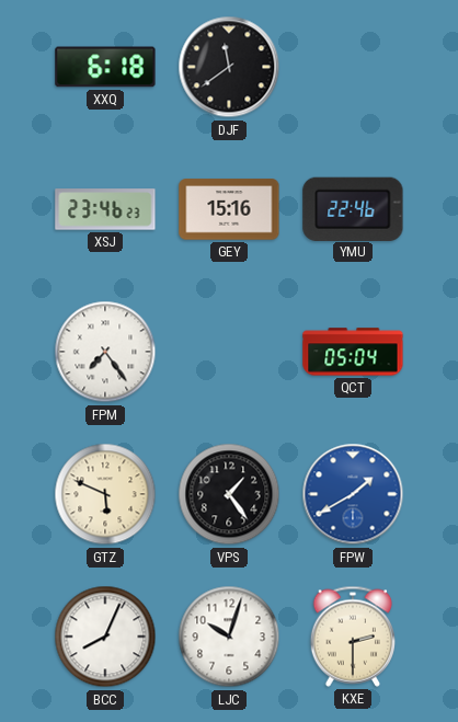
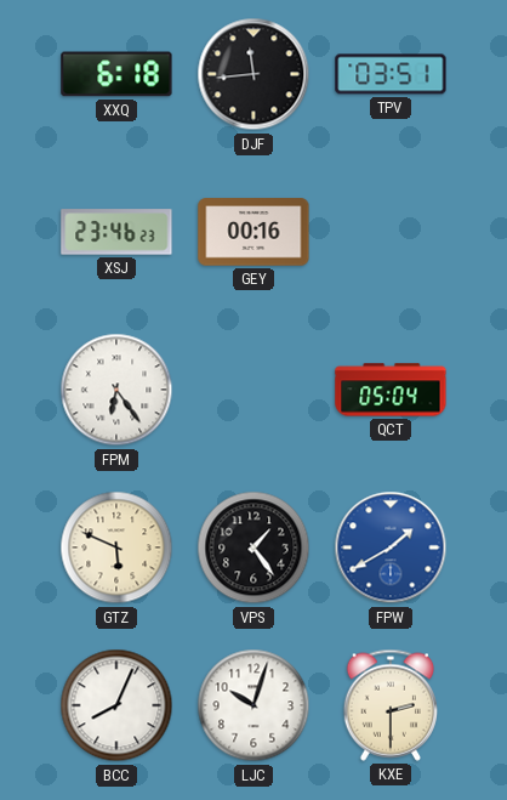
DJF: 11:39 -> 11:44 (253, 74)
TPV: none -> 03:51 (391, 74)
GEY: 15:16 -> 00:16 (253, 232)
YMU: 22:46 -> none (353, 208)
FPM: 7:24 -> 6:24 (116, 390)
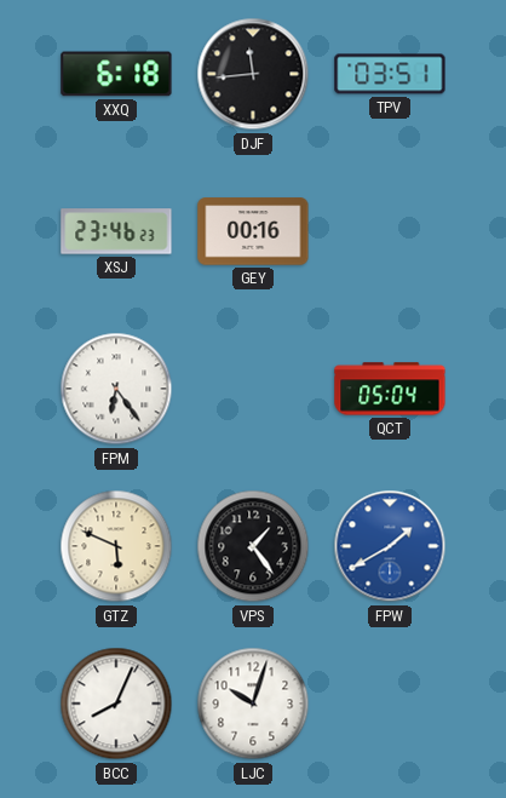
KXE: 2:30 -> none (389, 705)
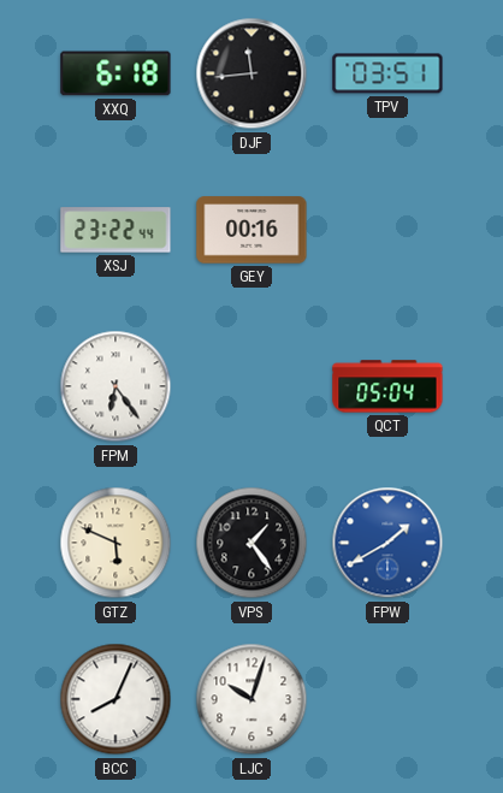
XSJ: 23:46 -> 23:22 (116, 230)
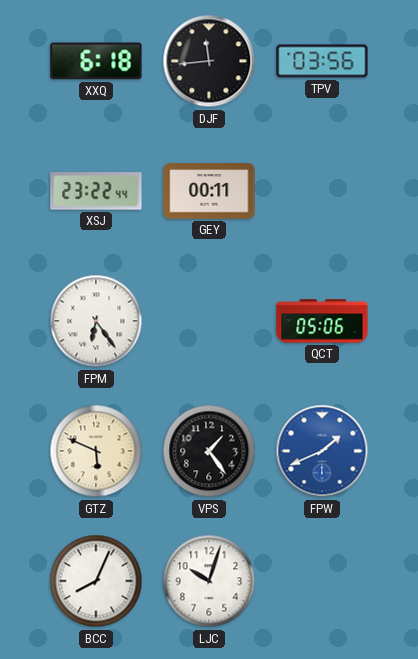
TPV: 03:51 -> 03:56 (322, 61)
GEY: 00:16 -> 00:11 (209, 191)
QCT: 05:04 -> 05:06 (322, 321)
FPW: 1:40 -> 1:41 (322, 451)
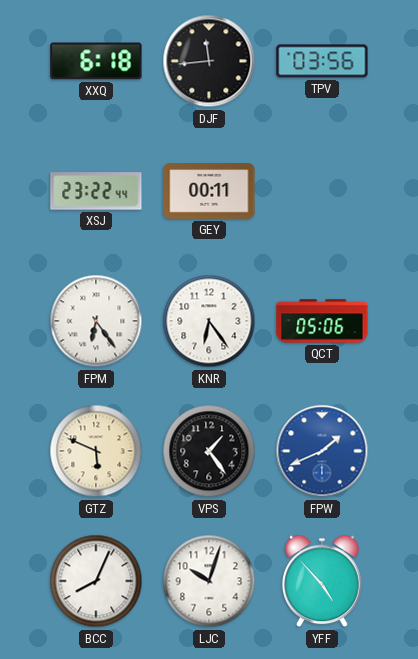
KNR: none -> 6:24 (209, 321)
YFF: none -> 4:53 (323, 581)
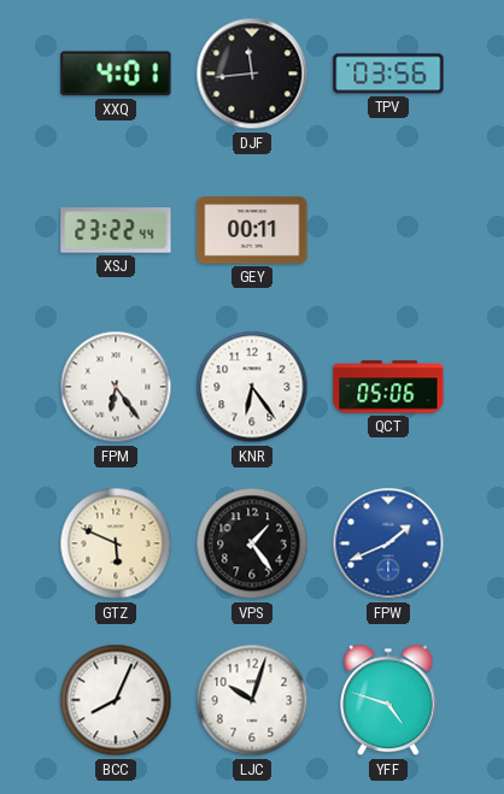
XXQ: 6:18 -> 4:01 (116, 73)
YFF: 4:53 -> 4:48 (389, 700)
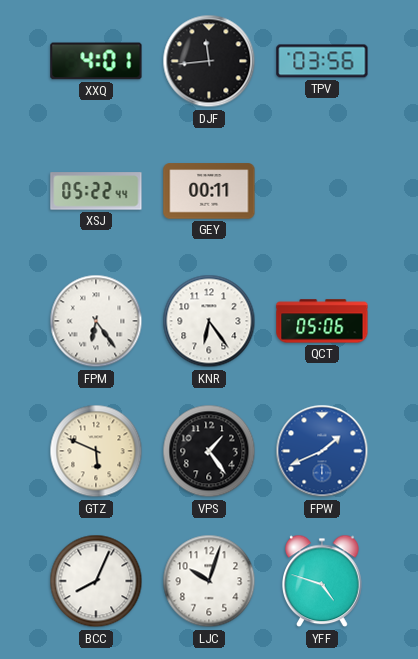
XSJ: 23:22 -> 05:22 (96, 191)
